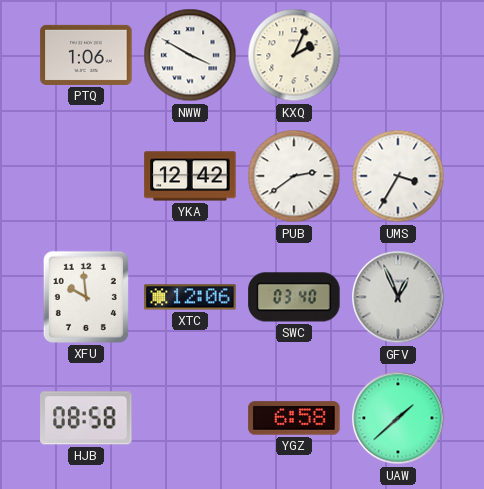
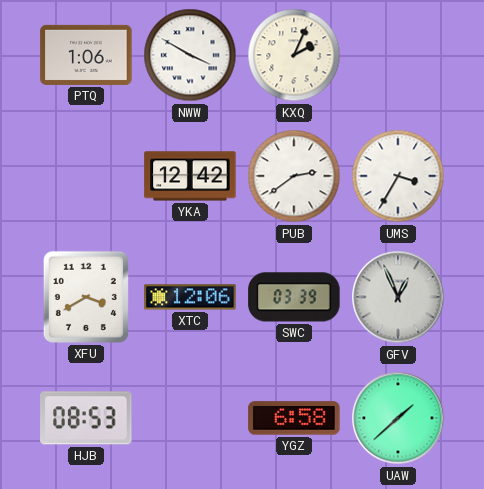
XFU: 9:59 -> 3:40 (86, 297)
SWC: 03:40 -> 03:39 (294, 297)
HJB: 08:58 -> 08:53 (86, 418)
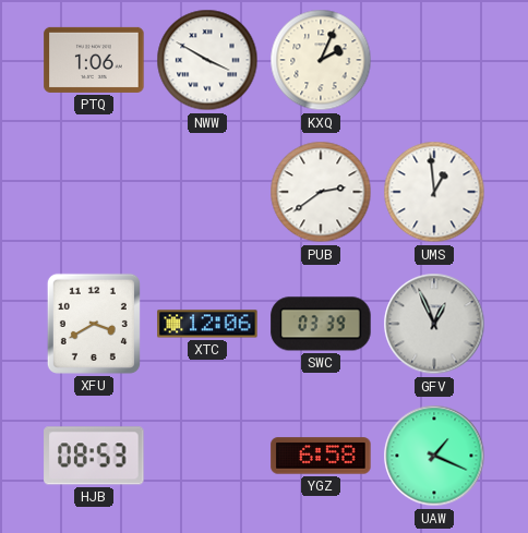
YKA: 12:42 -> none (190, 176)
UMS: 3:35 -> 12:59 (434, 192)
UAW: 1:38 -> 1:19 (434, 456)
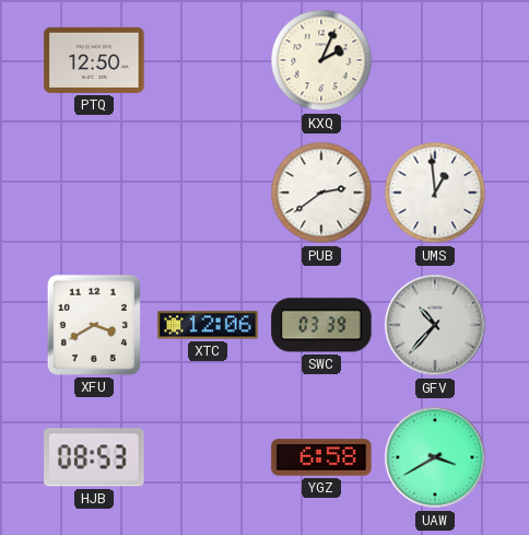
PTQ: 1:06 -> 12:50 (94, 60)
NWW: 3:50 -> none (207, 60)
GFV: 12:56 -> 10:37 (435, 325)
UAW: 1:19 -> 3:40 (435, 457)
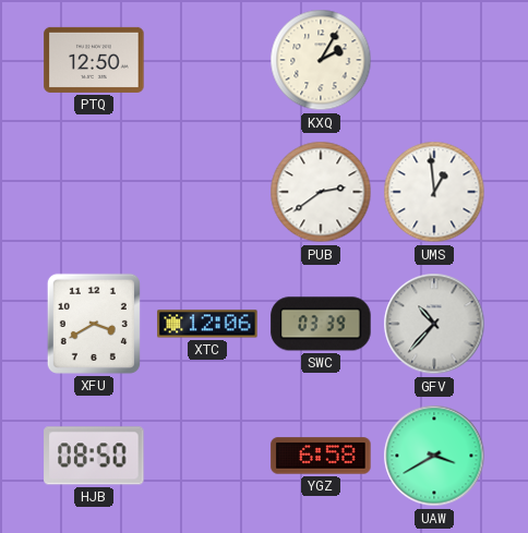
KXQ: 2:04 -> 2:05 (321, 60)
HJB: 08:53 -> 08:50 (94, 456)
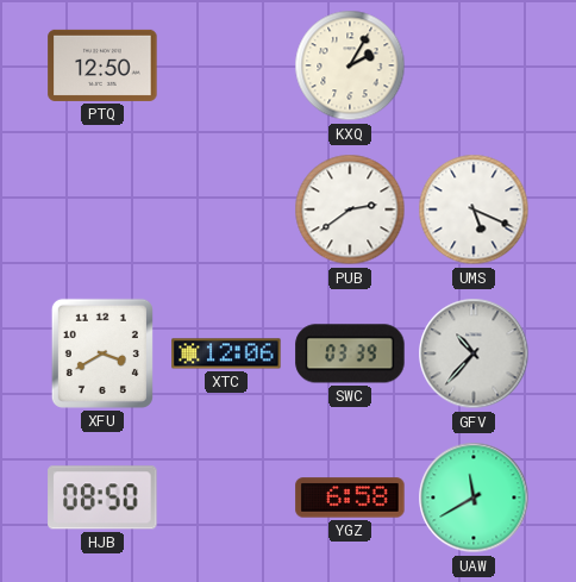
UMS: 12:59 -> 5:19 (474, 209)
UAW: 3:40 -> 11:40 (474, 497)
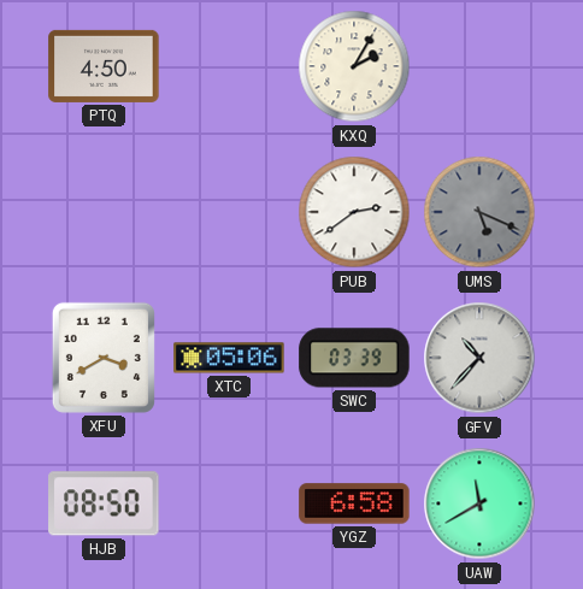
PTQ: 12:50 -> 4:50 (104, 66)
UMS dial: white -> grey (479, 212)
XTC: 12:06 -> 05:06 (229, 358)
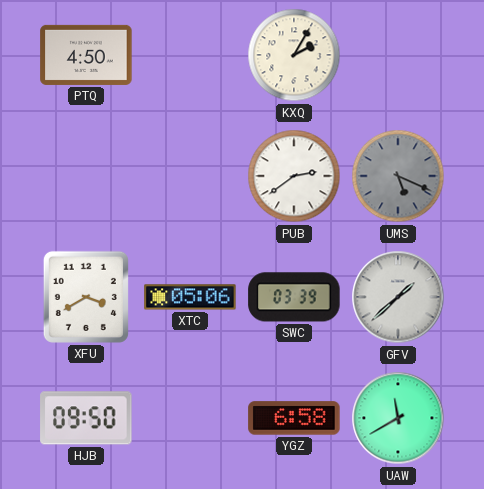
GFV: 10:37 -> 1:38 (398, 297)
HJB: 08:50 -> 09:50 (86, 418)
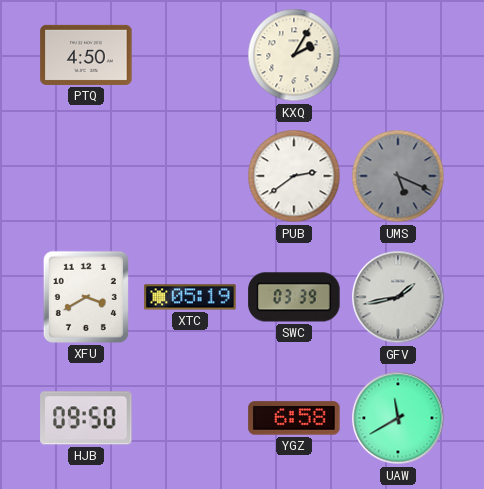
XTC: 05:06 -> 05:19 (190, 297)
GFV: 1:38 -> 1:43 (398, 297)
